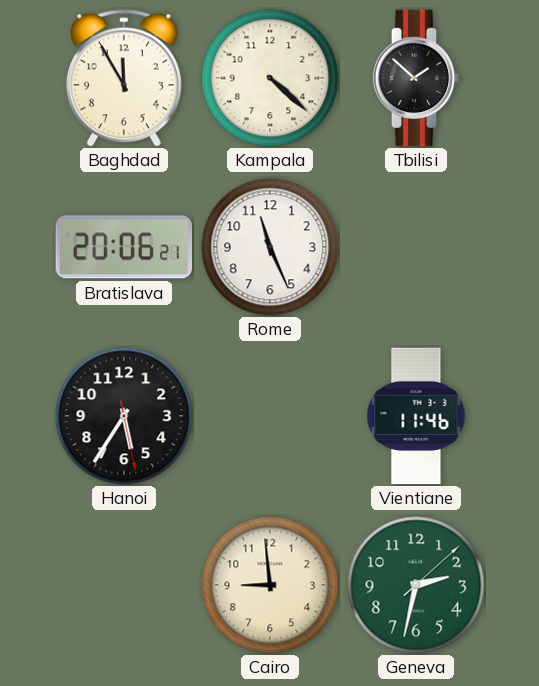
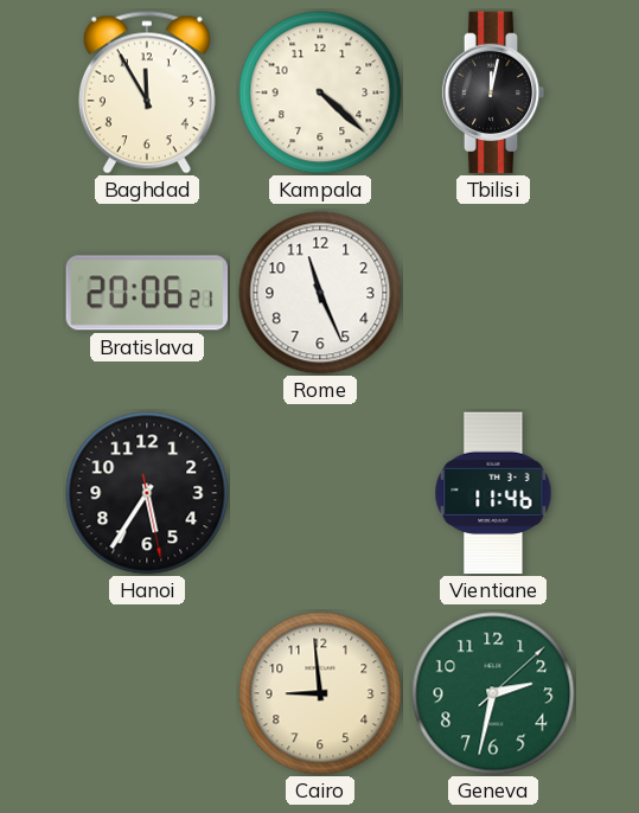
Tbilisi: 1:52 -> 12:02 (493, 92)
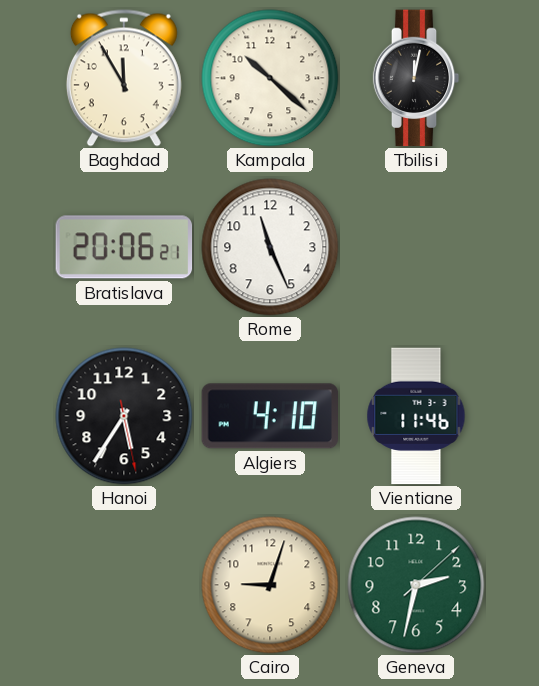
Kampala: 4:22 -> 10:22 (270, 78)
Algiers: none -> 4:10 (270, 416)
Cairo: 8:59 -> 9:03 (270, 585)
